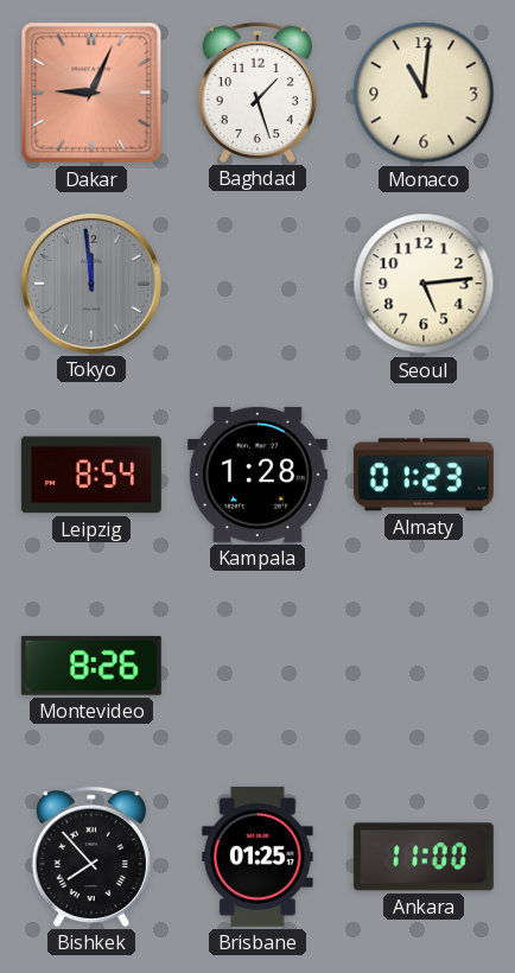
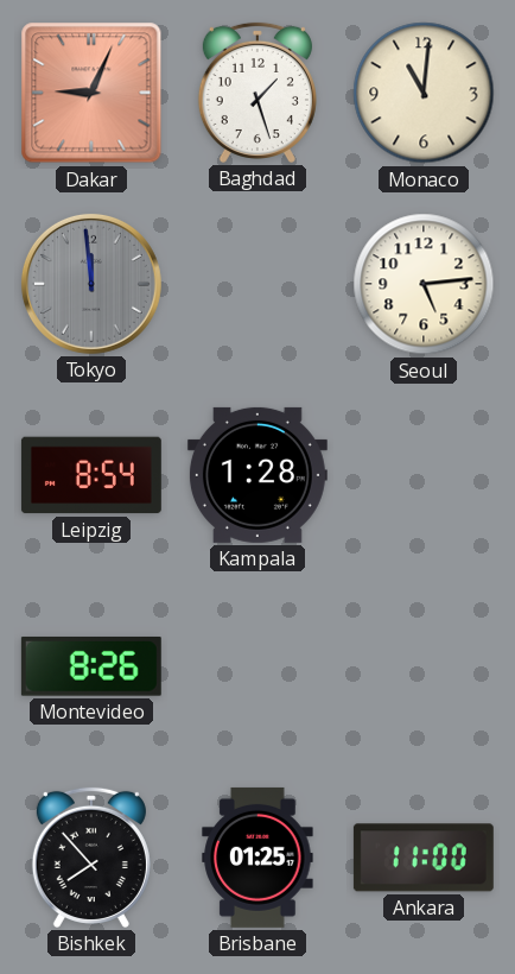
Almaty: 01:23 -> none (424, 475)
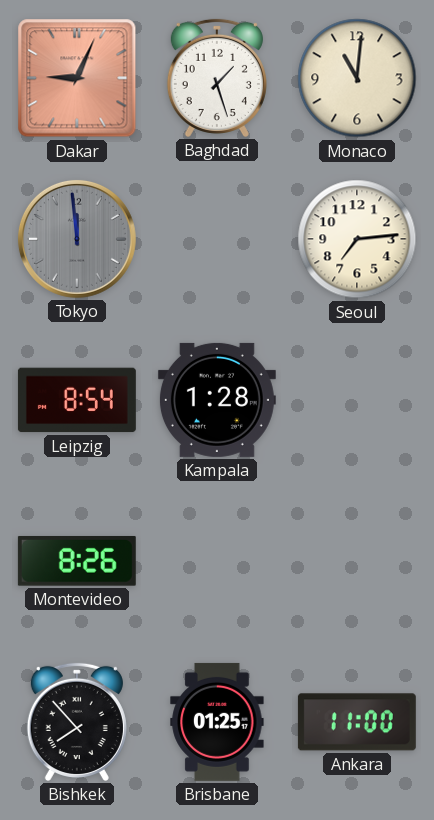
Seoul: 5:14 -> 7:14 (357, 239)
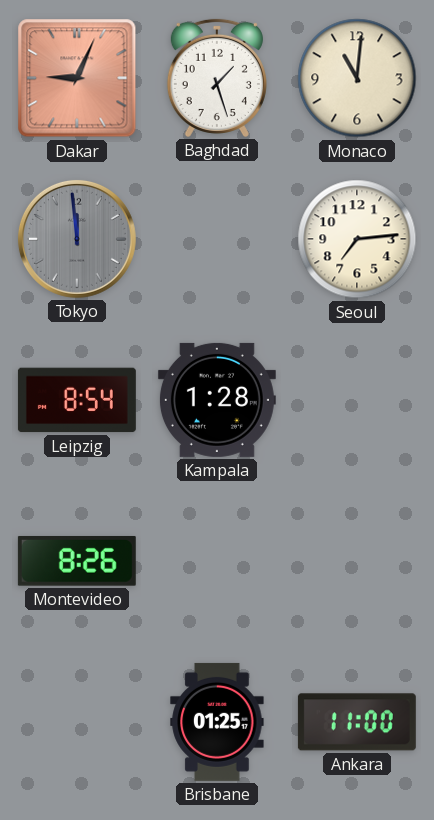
Bishkek: 7:53 -> none (77, 722)
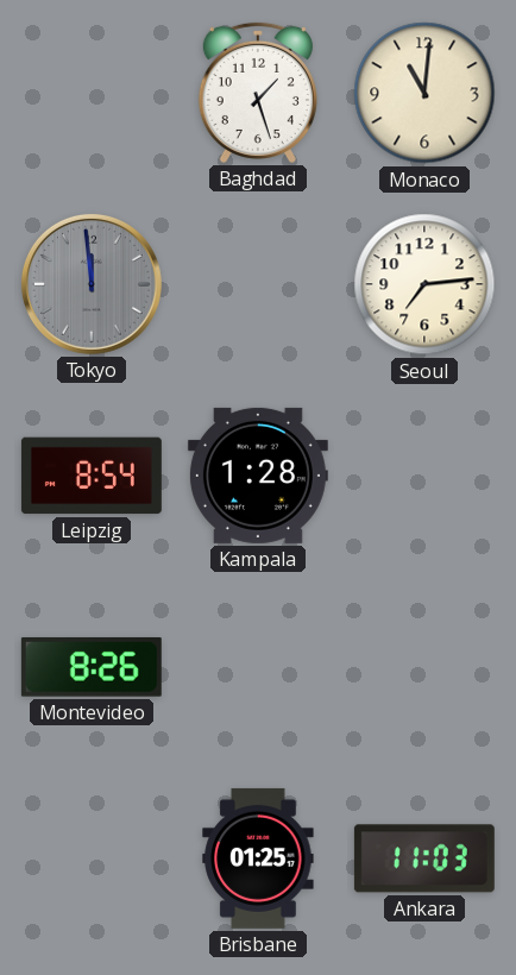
Dakar: 9:04 -> none (77, 78)
Ankara: 11:00 -> 11:03 (424, 858)
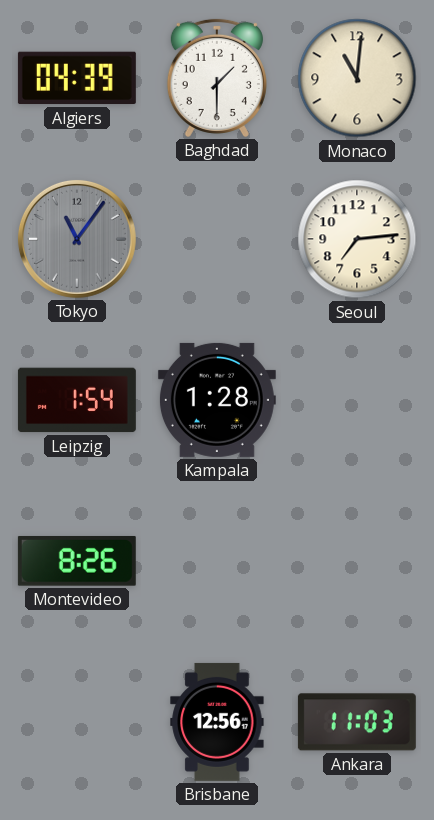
Algiers: none -> 04:39 (77, 78)
Baghdad: 1:27 -> 1:30 (217, 78)
Tokyo: 11:59 -> 11:06 (77, 239)
Leipzig: 8:54 -> 1:54 (77, 400)
Brisbane: 01:25 -> 12:56 (217, 722)
